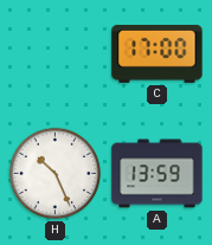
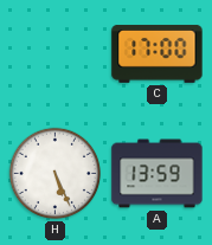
H: 10:26 -> 5:26 (56, 174)
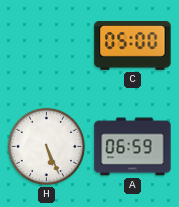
C: 17:00 -> 05:00 (133, 46)
A: 13:59 -> 06:59 (133, 147)
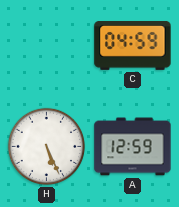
C: 05:00 -> 04:59 (133, 46)
A: 06:59 -> 12:59 (133, 147)
